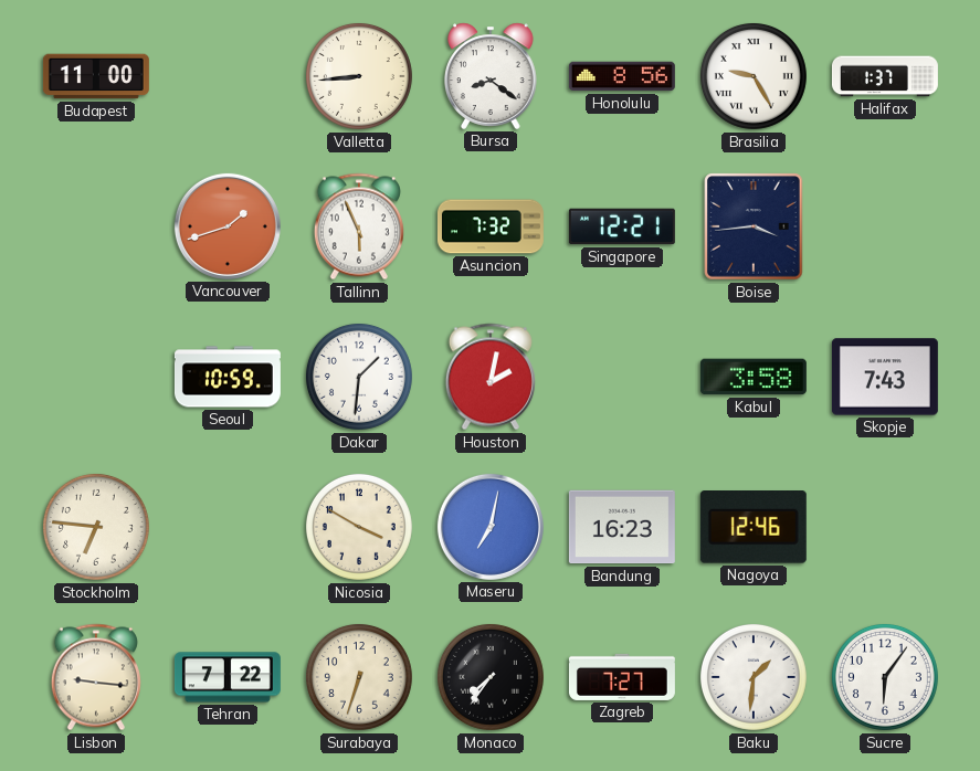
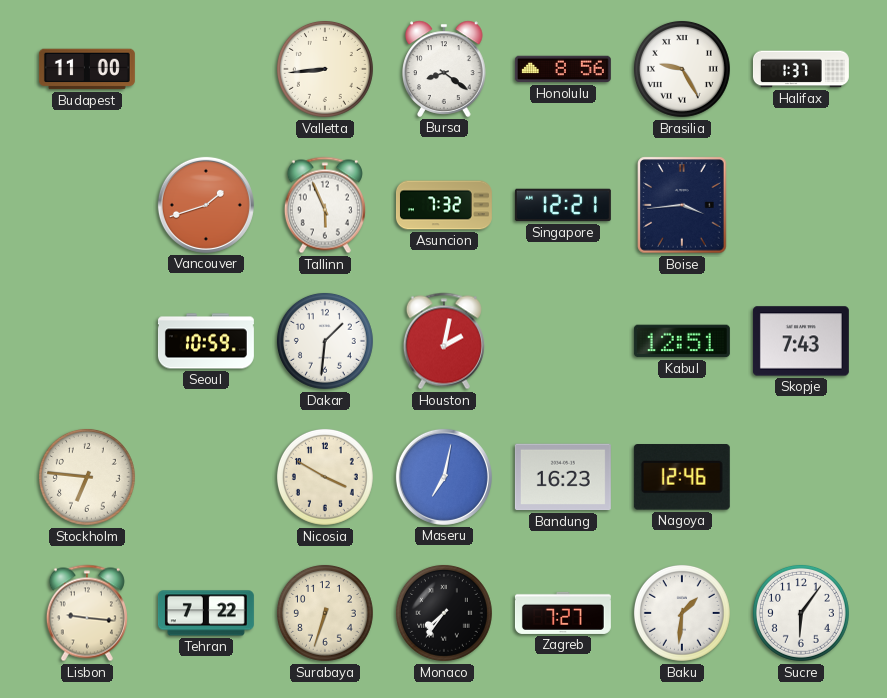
Kabul: 3:58 -> 12:51 (682, 341)
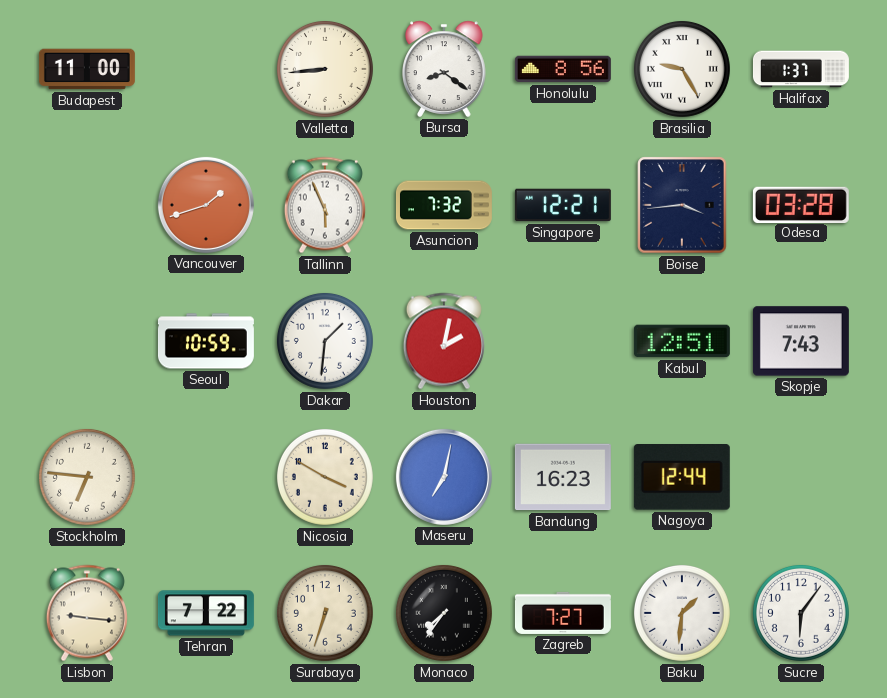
Odesa: none -> 03:28 (801, 204)
Nagoya: 12:46 -> 12:44 (682, 478)
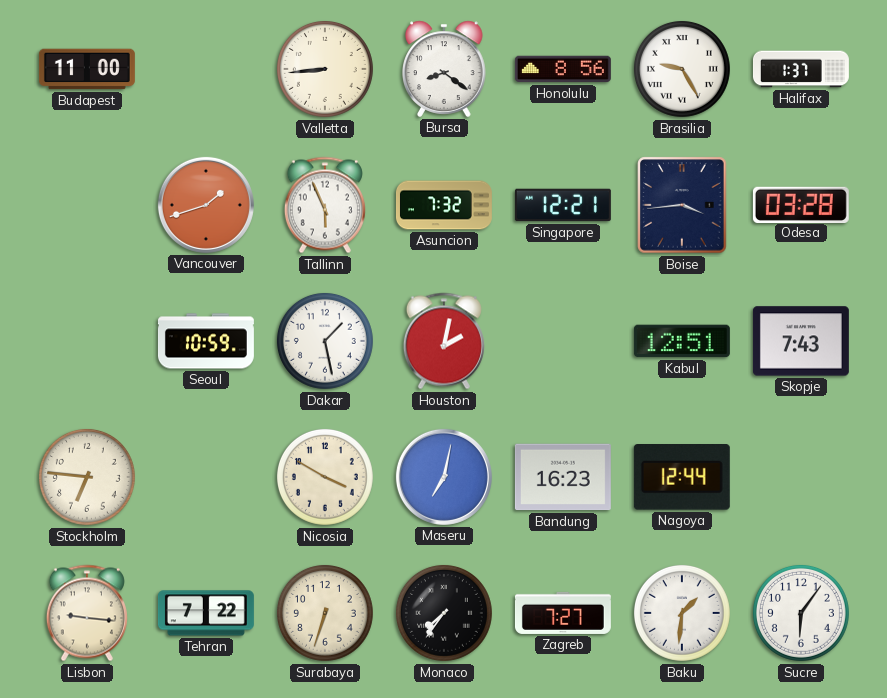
Dakar: 1:31 -> 1:28 (325, 341)
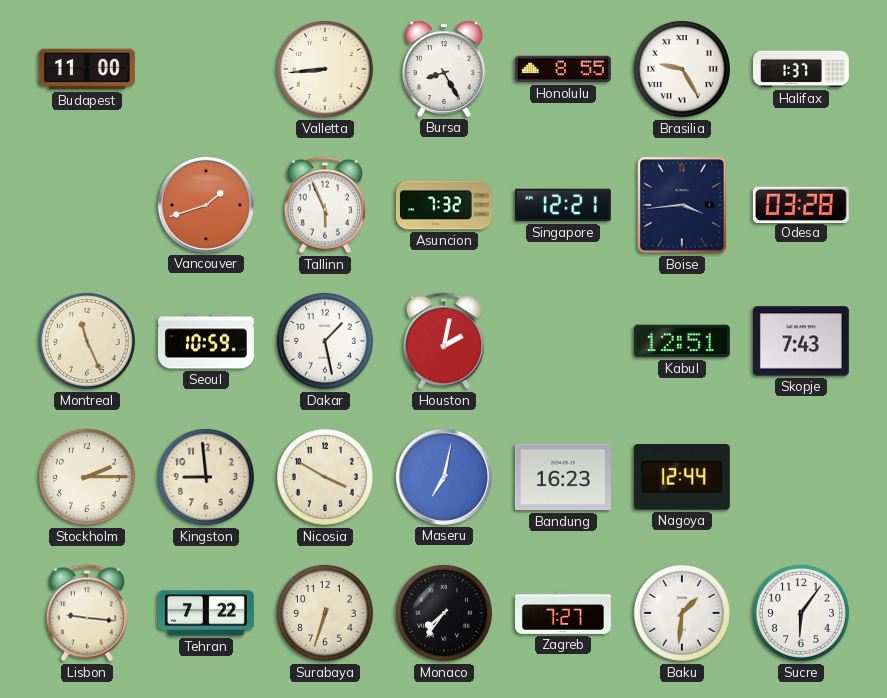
Bursa: 8:21 -> 8:25 (445, 69)
Honolulu: 8:56 -> 8:55 (563, 69)
Montreal: none -> 11:26 (87, 341)
Stockholm: 6:46 -> 2:15 (87, 477)
Kingston: none -> 8:59 (206, 477)
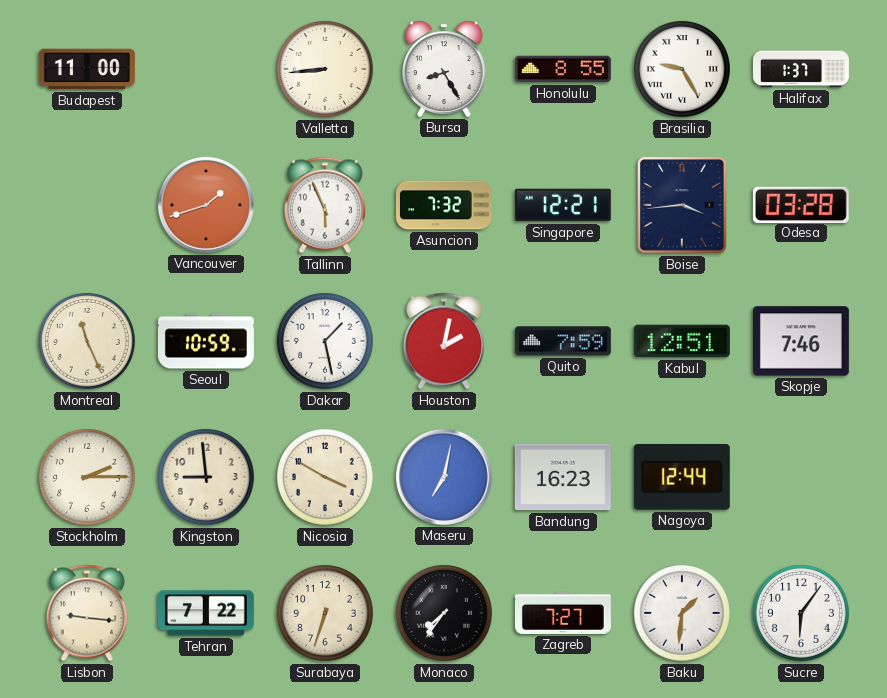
Quito: none -> 7:59 (563, 341)
Skopje: 7:43 -> 7:46 (801, 341)
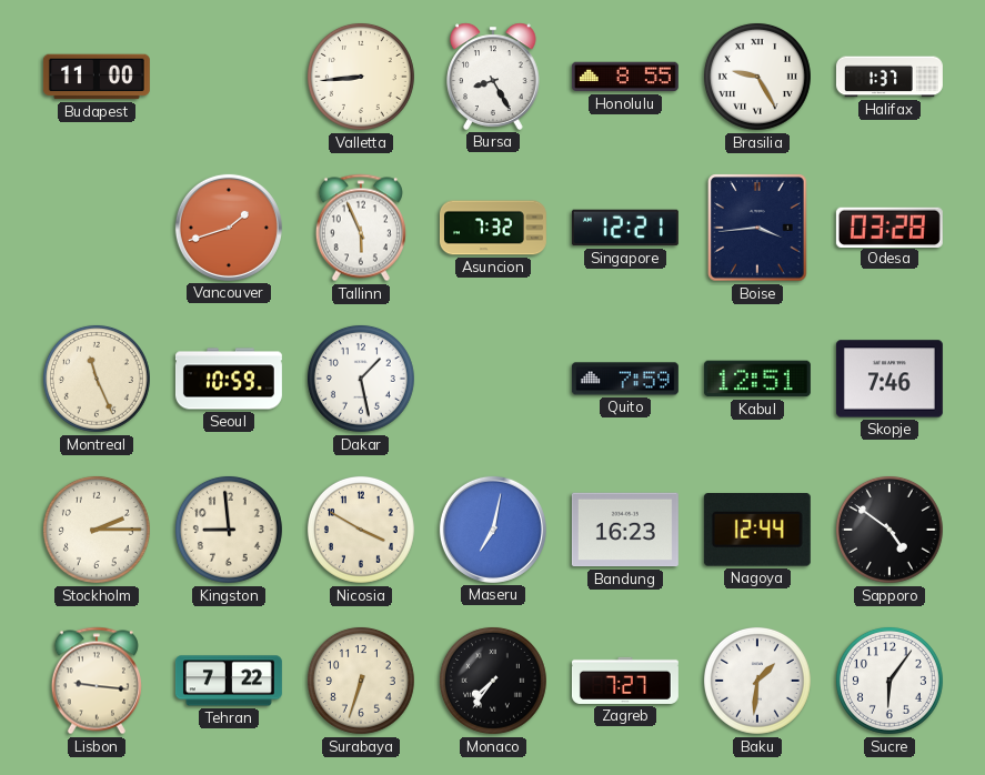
Houston: 2:02 -> none (444, 341)
Sapporo: none -> 4:51 (889, 530)
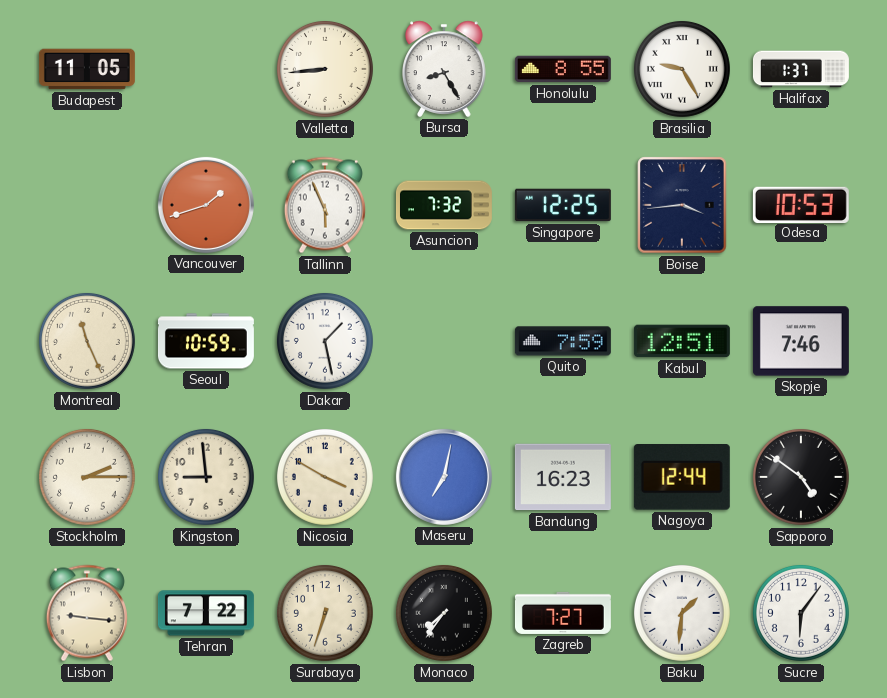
Budapest: 11:00 -> 11:05 (87, 69)
Singapore: 12:21 -> 12:25 (563, 205)
Odesa: 03:28 -> 10:53 (801, 204)
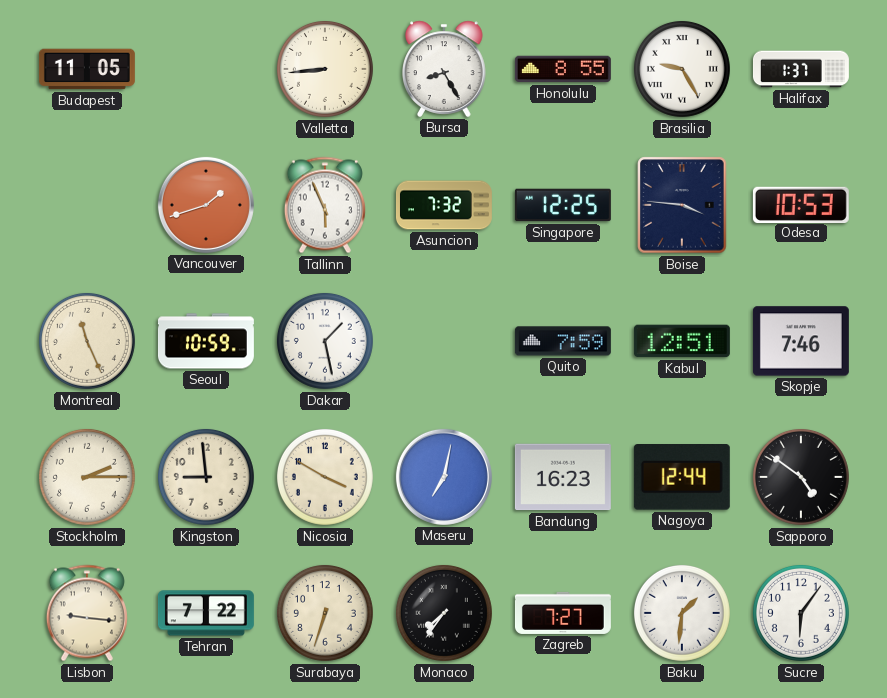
Boise: 3:44 -> 3:46 (682, 205)
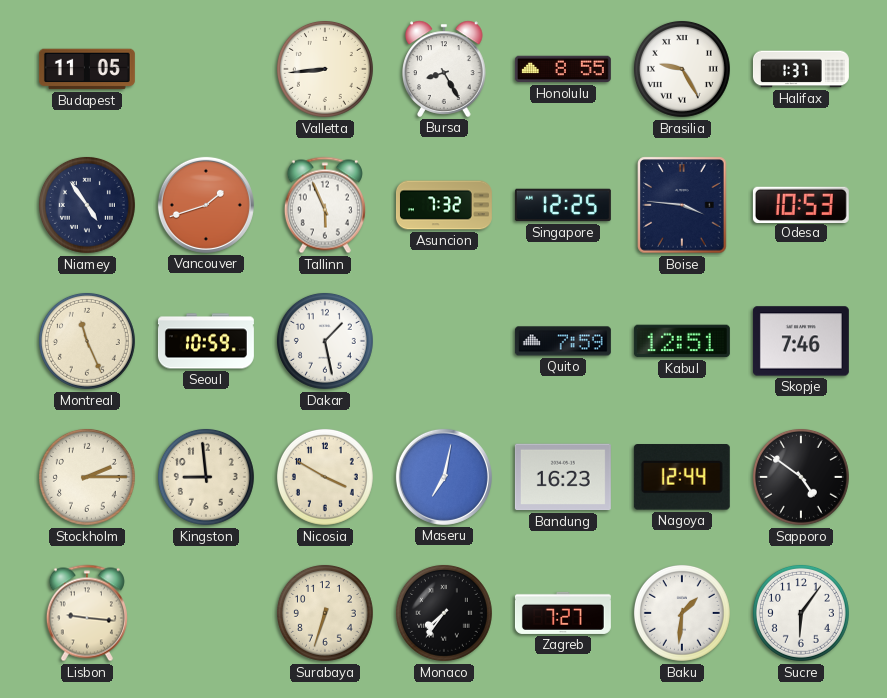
Niamey: none -> 4:54 (87, 205)
Tehran: 7:22 -> none (206, 613)
